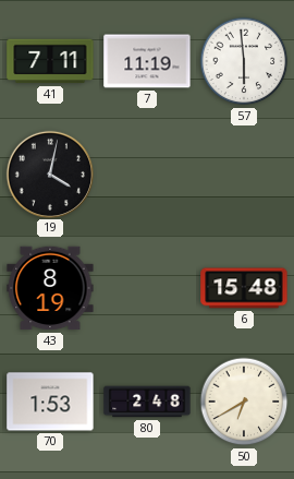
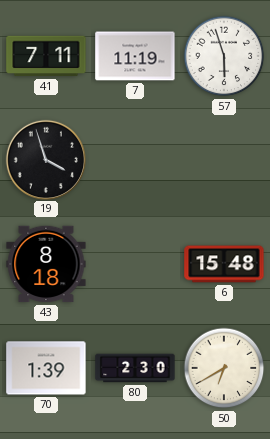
57: 5:59 -> 5:57 (224, 56)
19: 4:02 -> 3:57 (45, 159)
43: 8:19 -> 8:18 (46, 264)
70: 1:53 -> 1:39 (46, 368)
80: 2:48 -> 2:30 (135, 368)
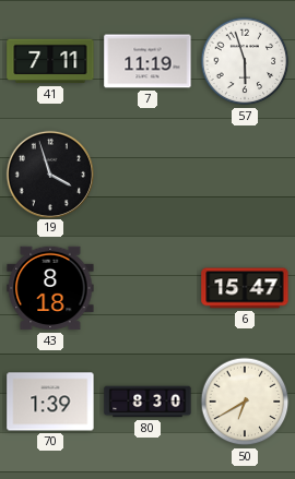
6: 15:48 -> 15:47 (245, 288)
80: 2:30 -> 8:30 (147, 402)
